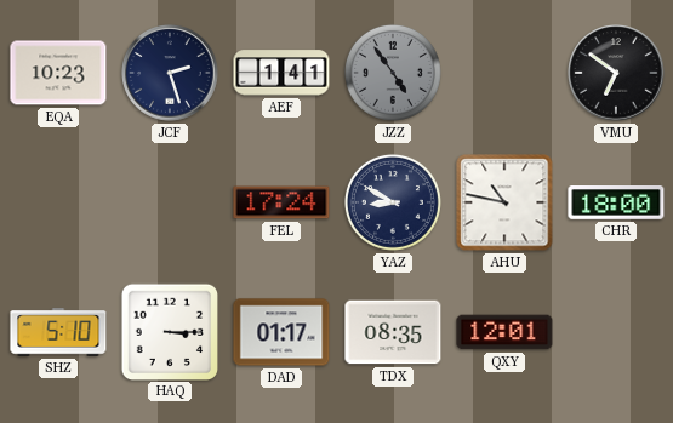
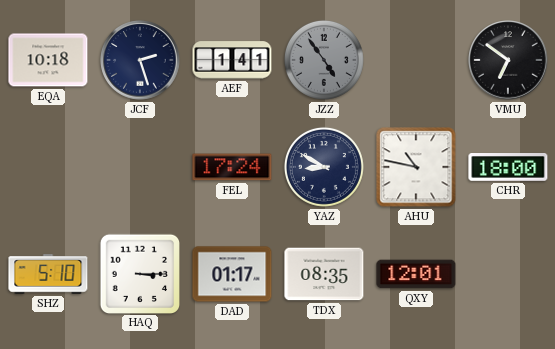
EQA: 10:23 -> 10:18 (48, 60)
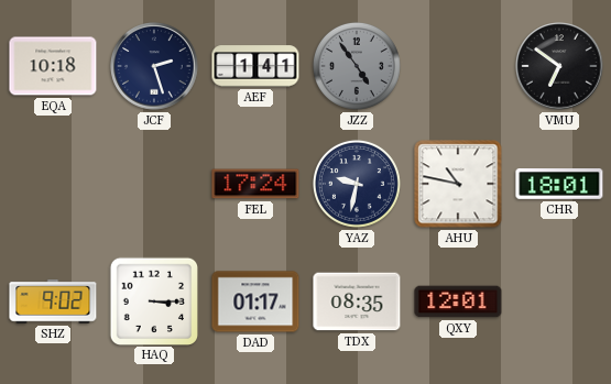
YAZ: 8:50 -> 9:32 (357, 184)
CHR: 18:00 -> 18:01 (559, 184)
SHZ: 5:10 -> 9:02 (53, 301)
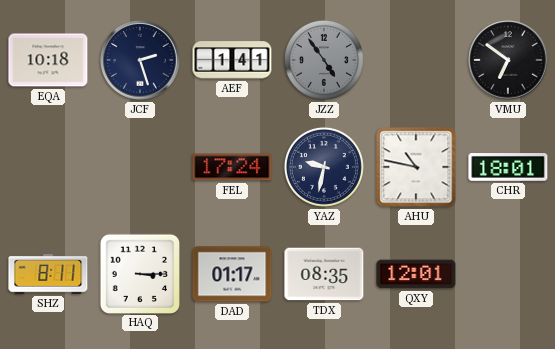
SHZ: 9:02 -> 8:11 (48, 274)
